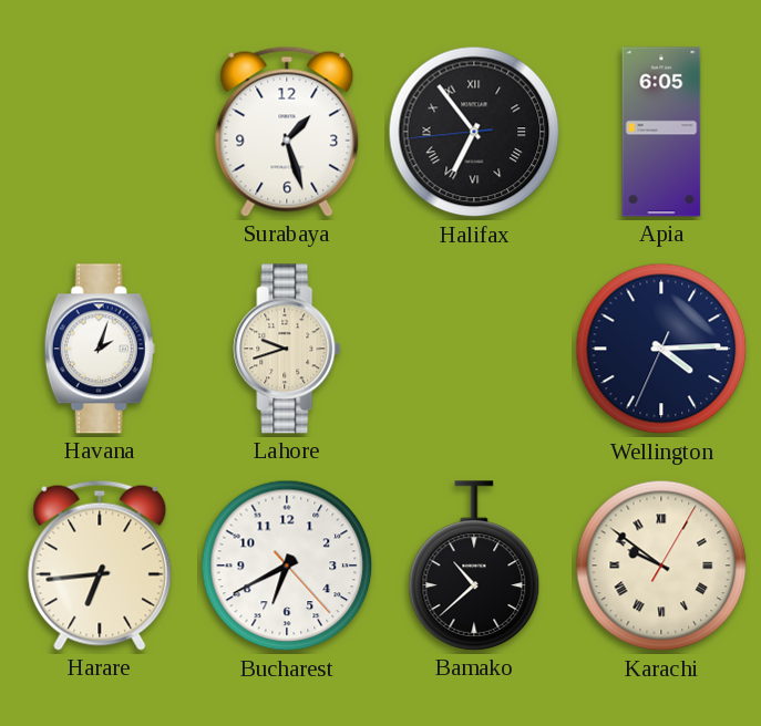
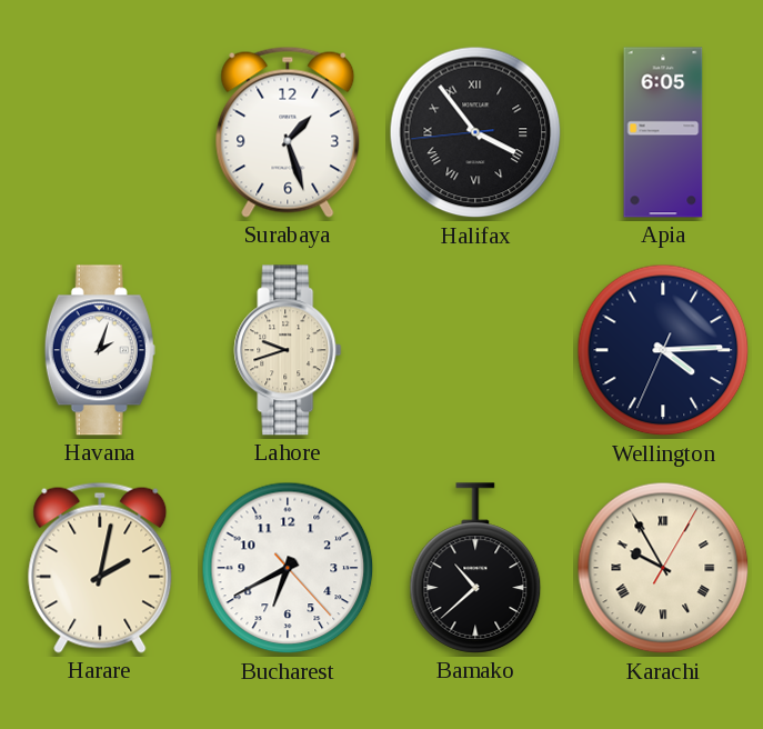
Halifax: 6:53 -> 3:53 (475, 132)
Harare: 6:44 -> 2:02 (100, 568)
Karachi: 9:51 -> 9:55 (663, 568)
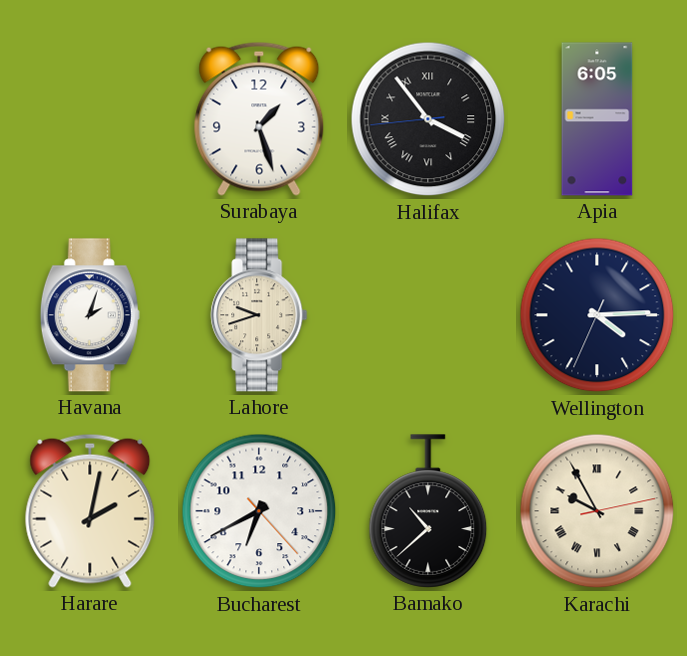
Karachi: 9:55:05 -> 9:55:13 (597, 511)
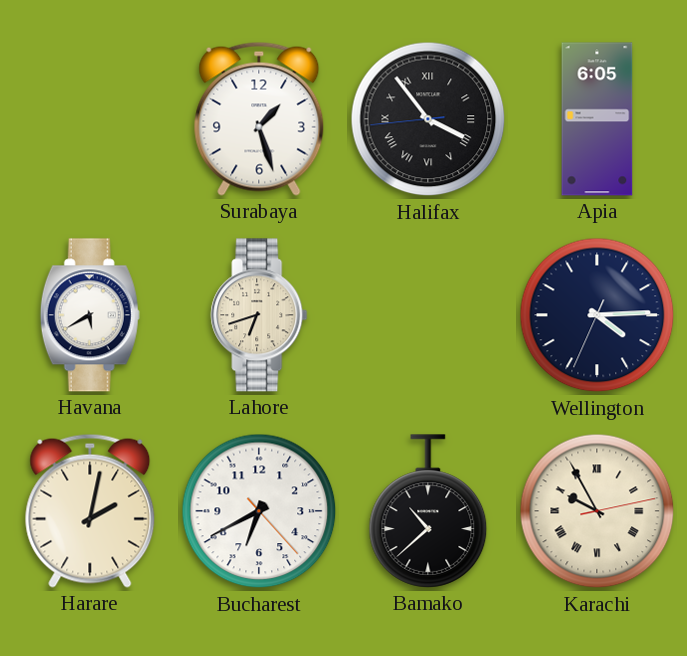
Havana: 2:03 -> 5:40 (90, 315)
Lahore: 9:42 -> 6:42 (259, 315)
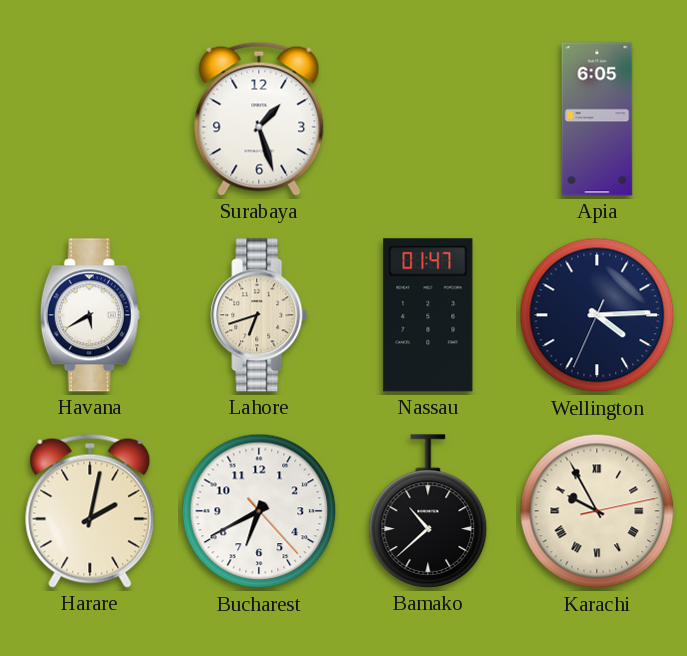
Halifax: 3:53 -> none (428, 119)
Nassau: none -> 01:47 (428, 315)
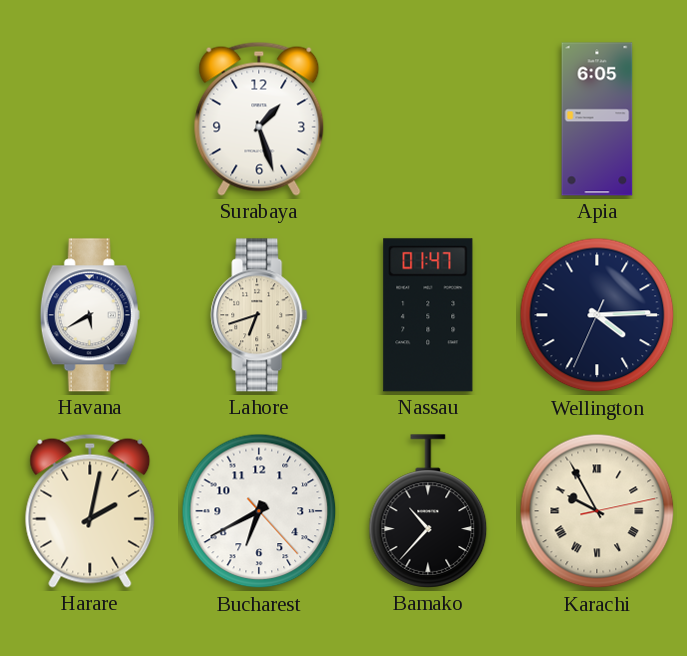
Bamako: 10:38 -> 10:37 (428, 511)
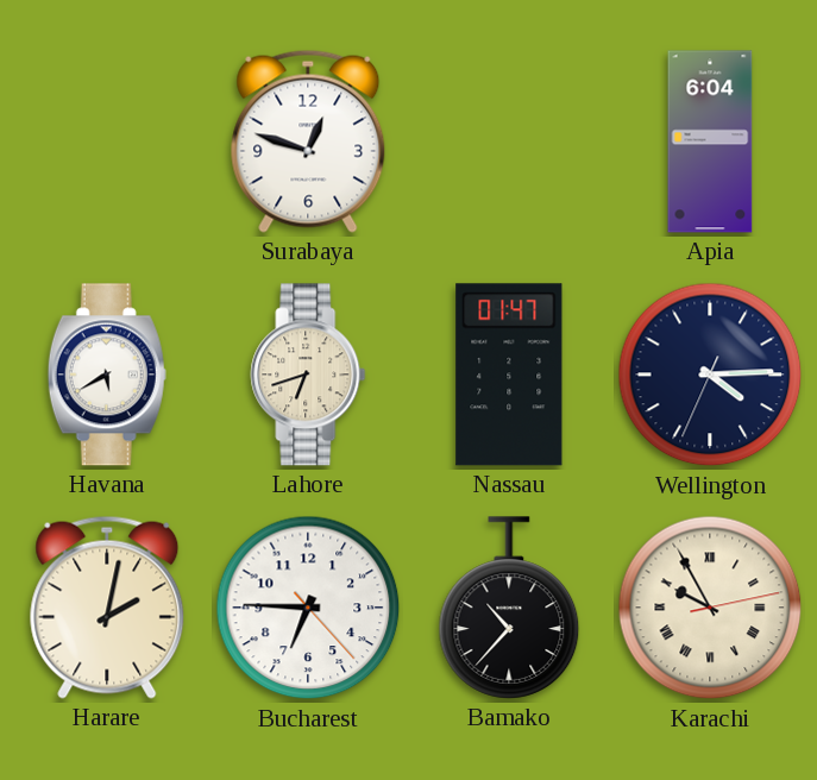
Surabaya: 1:27 -> 12:48 (308, 141)
Apia: 6:05 -> 6:04 (710, 141)
Bucharest: 6:40 -> 6:45 (308, 608)
